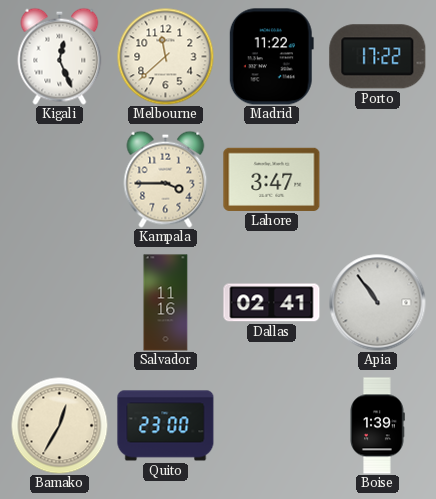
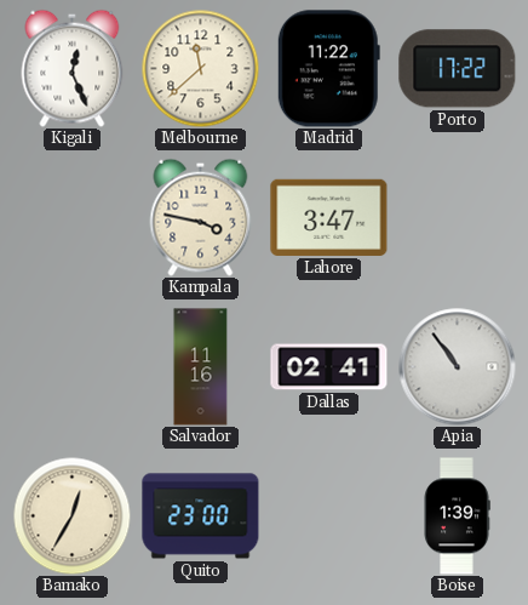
Kampala: 3:45 -> 3:47 (201, 217)
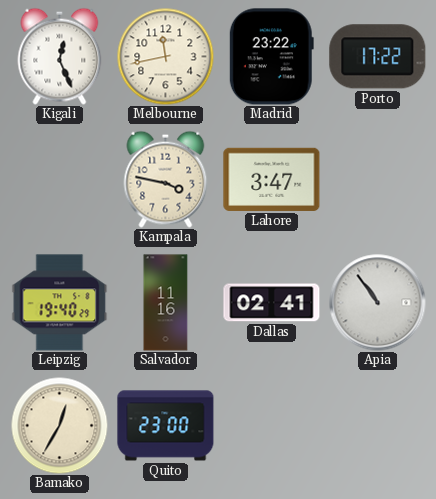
Melbourne: 11:38 -> 11:43 (165, 56)
Madrid: 11:22 -> 23:22 (271, 57)
Leipzig: none -> 19:40 (60, 303)
Boise: 1:39 -> none (457, 516)
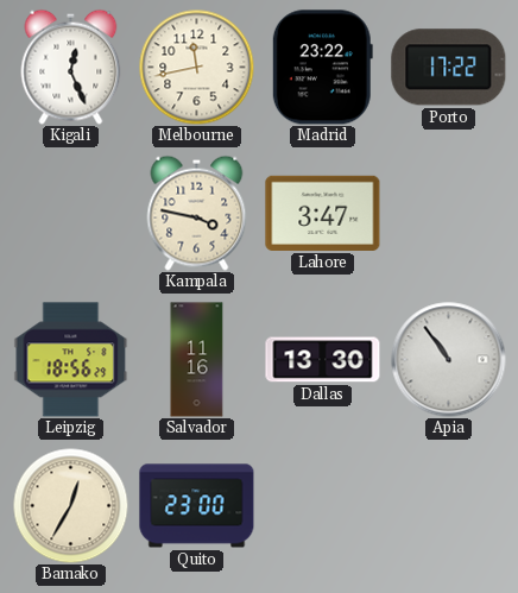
Leipzig: 19:40 -> 18:56 (71, 360)
Dallas: 02:41 -> 13:30 (323, 360)
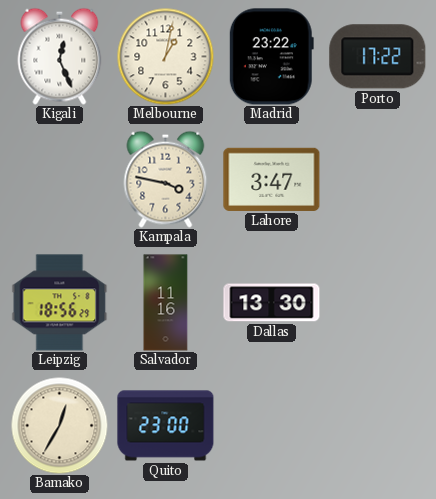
Melbourne: 11:43 -> 1:02 (165, 56)
Apia: 10:54 -> none (449, 360)
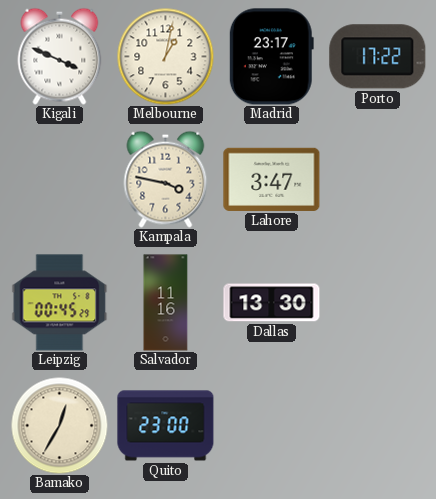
Kigali: 12:26 -> 3:49 (60, 56)
Madrid: 23:22 -> 23:17 (271, 57)
Leipzig: 18:56 -> 00:45 (60, 303)
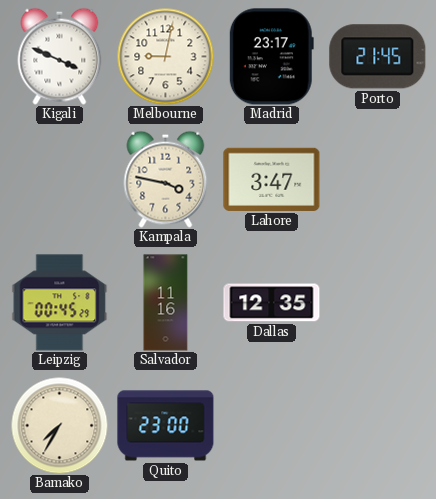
Melbourne: 1:02 -> 9:02 (165, 56)
Porto: 17:22 -> 21:45 (378, 57)
Dallas: 13:30 -> 12:35 (272, 303)
Bamako: 12:35 -> 7:35 (59, 425)
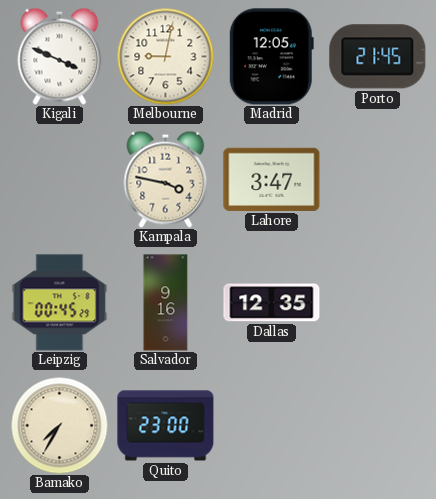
Madrid: 23:17 -> 12:05 (271, 57)
Salvador: 11:16 -> 9:16 (166, 303)
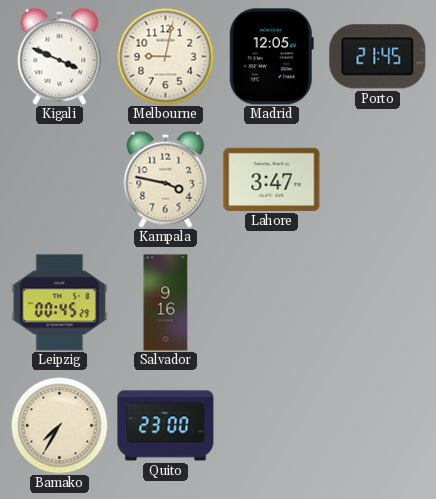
Dallas: 12:35 -> none (272, 303)
